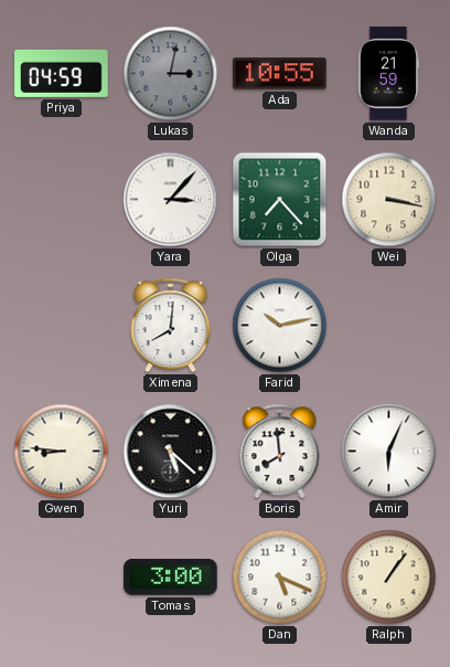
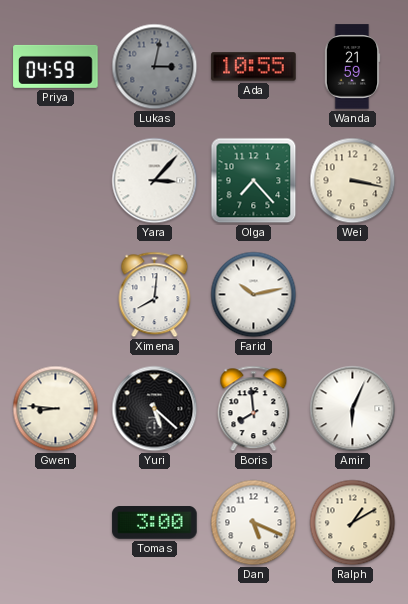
Ralph: 1:06 -> 1:10 (353, 523)
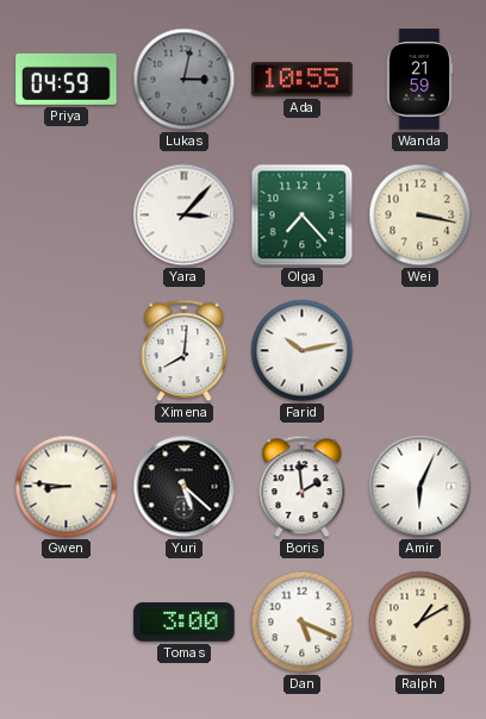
Boris: 7:59 -> 1:59 (303, 487)
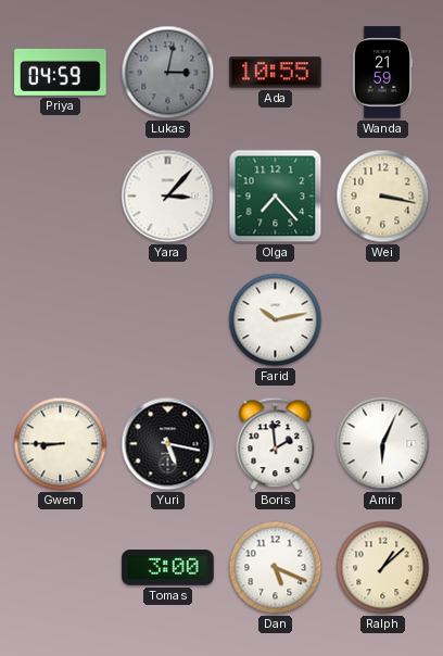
Ximena: 8:01 -> none (185, 351)
Gwen: 8:46 -> 8:45 (61, 444)
Yuri: 5:22 -> 5:17 (168, 444)
Ralph: 1:10 -> 1:08 (383, 568)
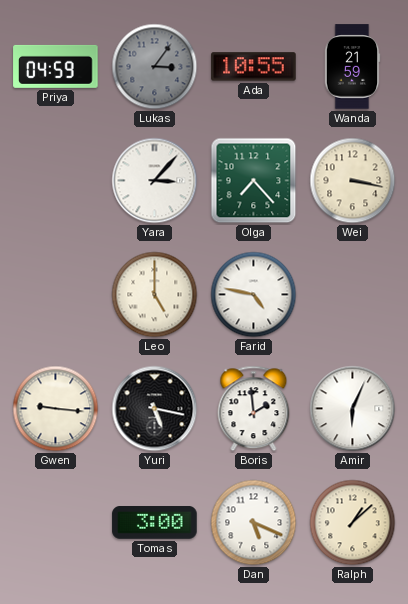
Lukas: 3:02 -> 3:06 (155, 67)
Leo: none -> 5:00 (155, 295)
Farid: 10:13 -> 4:47 (254, 295)
Gwen: 8:45 -> 9:16 (56, 409)
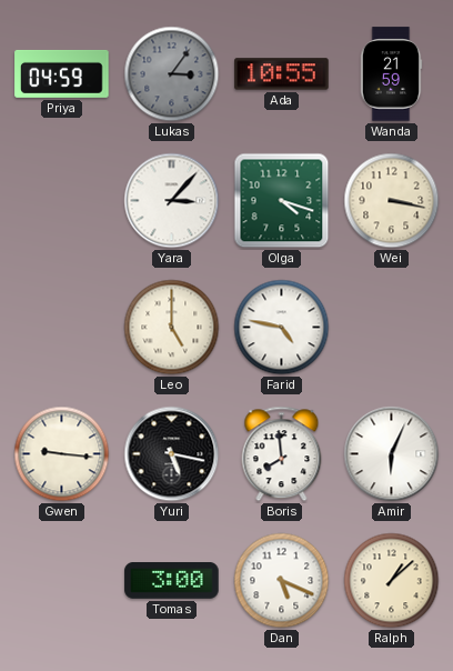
Olga: 7:23 -> 4:18 (282, 201)
Boris: 1:59 -> 7:59 (282, 454)
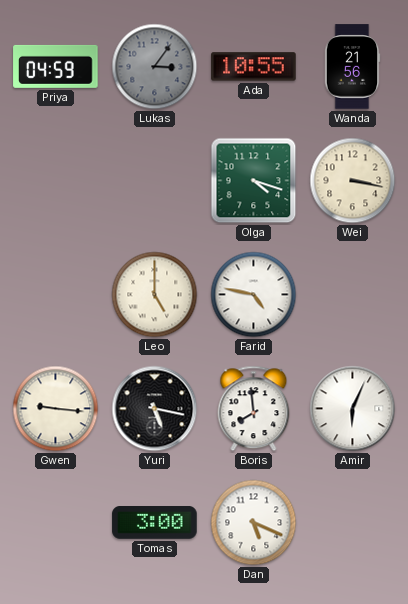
Wanda: 21:59 -> 21:56 (352, 67)
Yara: 3:07 -> none (172, 201)
Ralph: 1:08 -> none (392, 581)
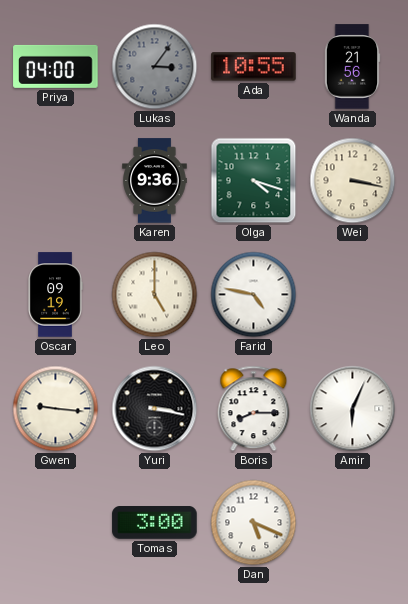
Priya: 04:59 -> 04:00 (56, 66)
Karen: none -> 9:36 (155, 181)
Oscar: none -> 09:19 (55, 295)
Yuri: 5:17 -> 3:17 (155, 409)
Boris: 7:59 -> 8:15 (254, 409)
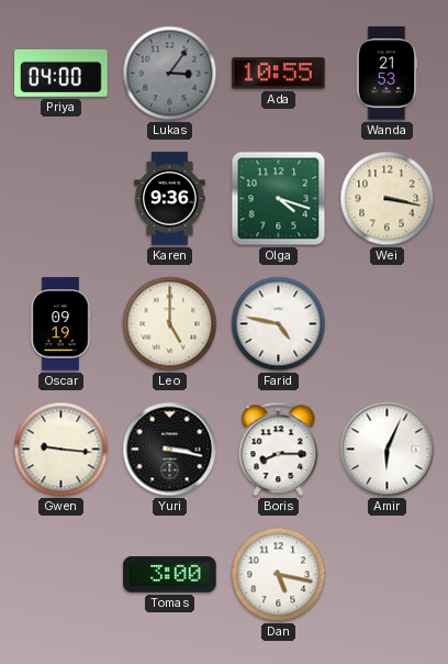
Wanda: 21:56 -> 21:53 (387, 74)
Dan: 5:19 -> 5:17 (279, 575)
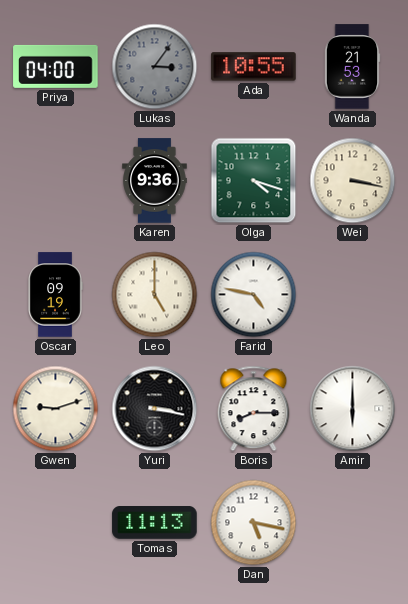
Gwen: 9:16 -> 9:12 (56, 409)
Amir: 6:04 -> 6:00 (353, 409)
Tomas: 3:00 -> 11:13 (155, 523)
